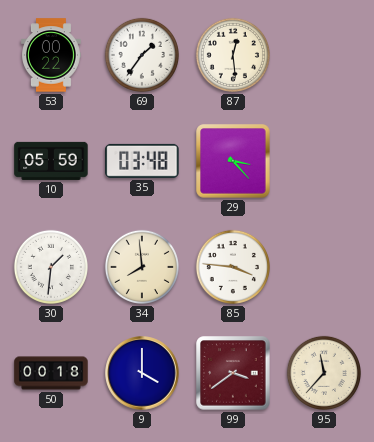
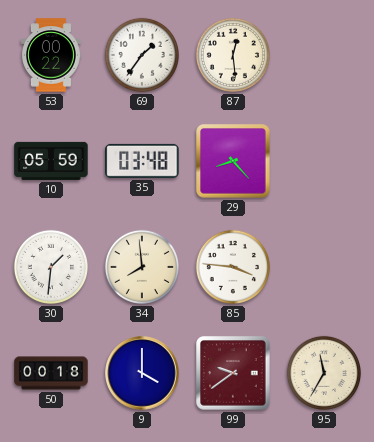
29: 3:23 -> 8:23 (233, 161)
99: 3:39 -> 9:39 (233, 373)
95: 11:37 -> 11:35 (324, 373)
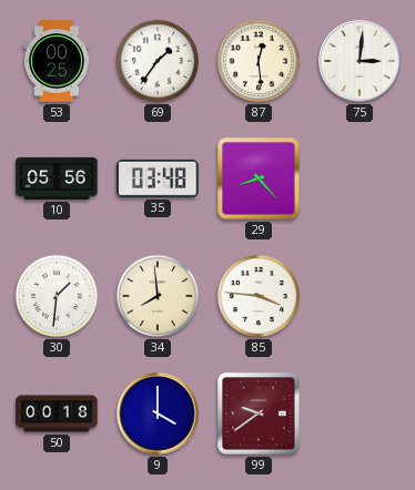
53: 00:22 -> 00:25 (58, 61)
75: none -> 3:01 (360, 61)
10: 05:59 -> 05:56 (57, 178)
95: 11:35 -> none (324, 373)
